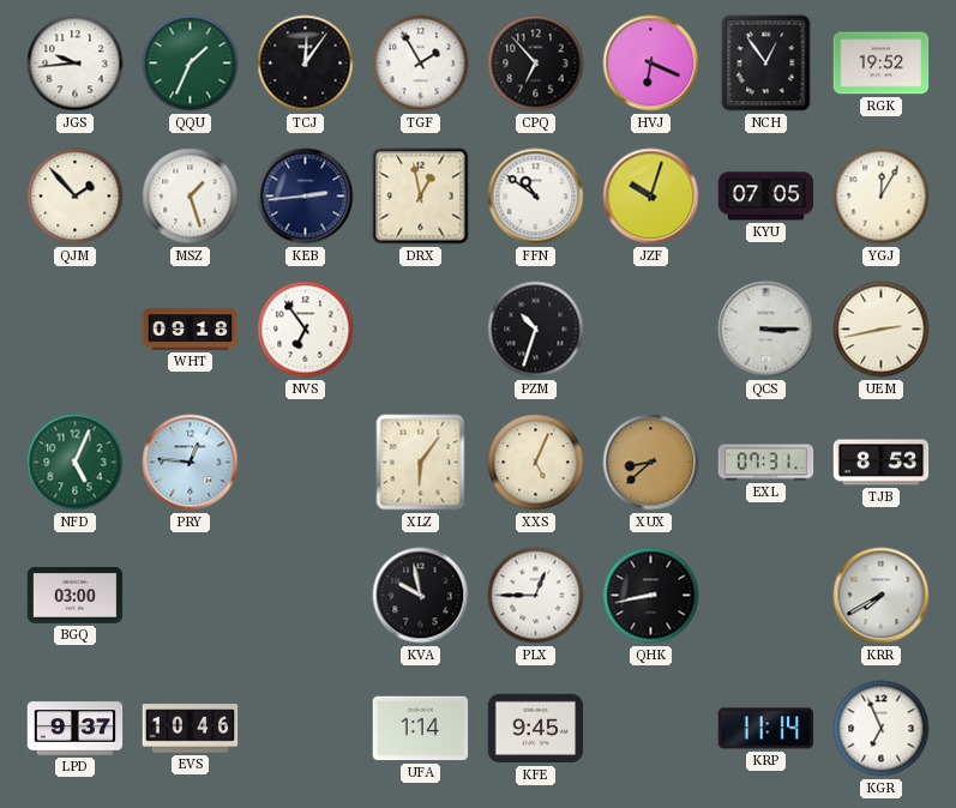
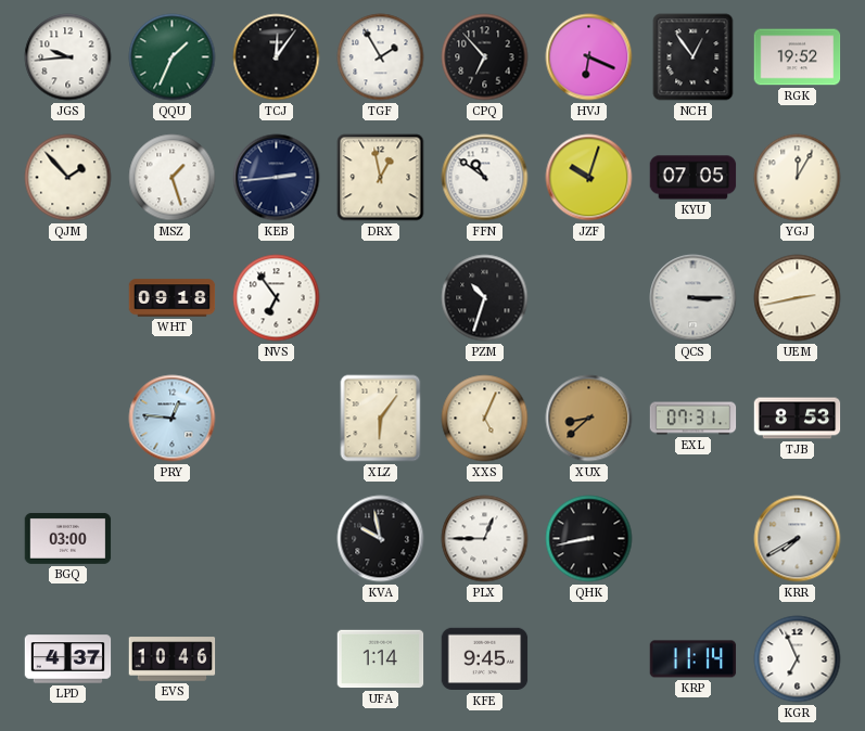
NFD: 5:04 -> none (76, 463)
LPD: 9:37 -> 4:37 (68, 659)
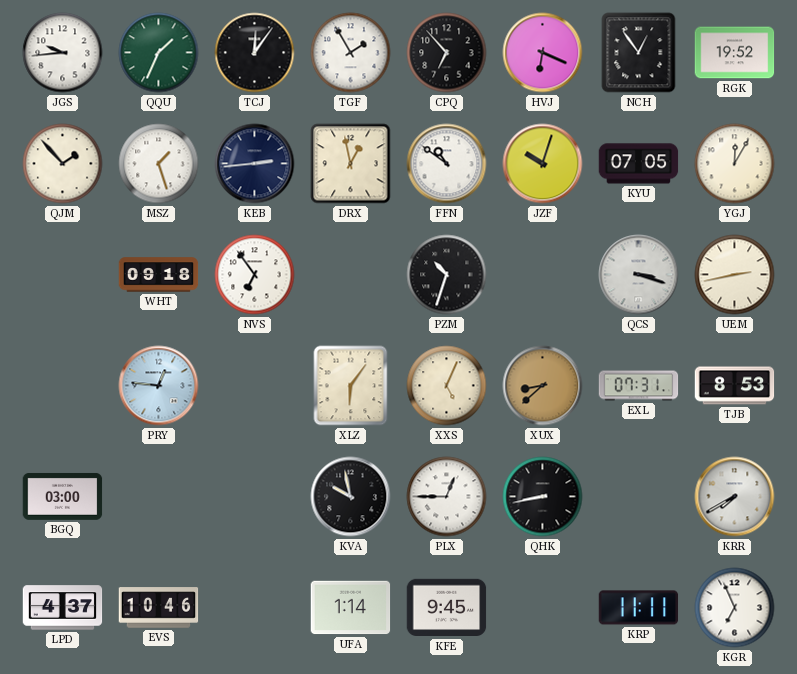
QCS: 3:15 -> 3:18 (639, 275)
KRP: 11:14 -> 11:11 (639, 608)
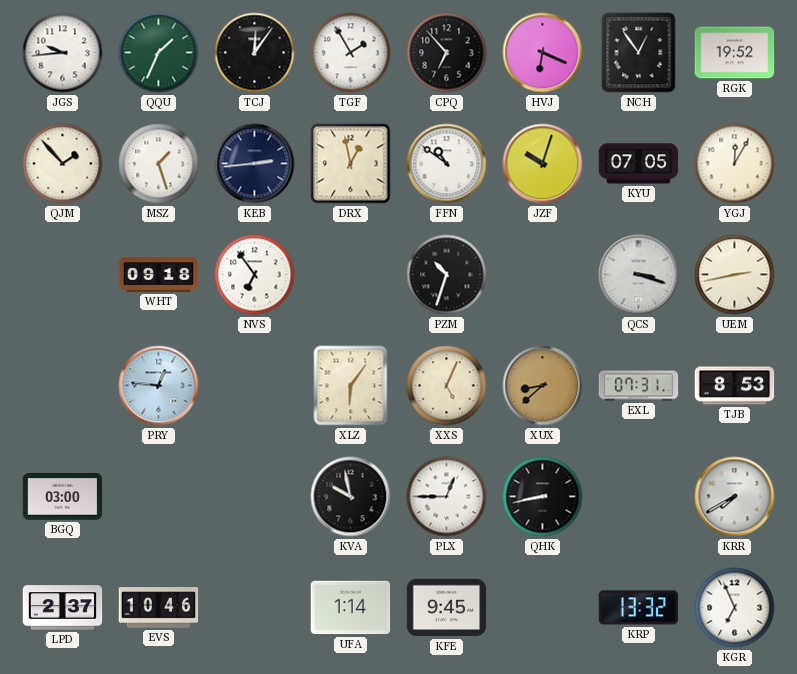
LPD: 4:37 -> 2:37 (63, 608)
KRP: 11:11 -> 13:32 (639, 608)
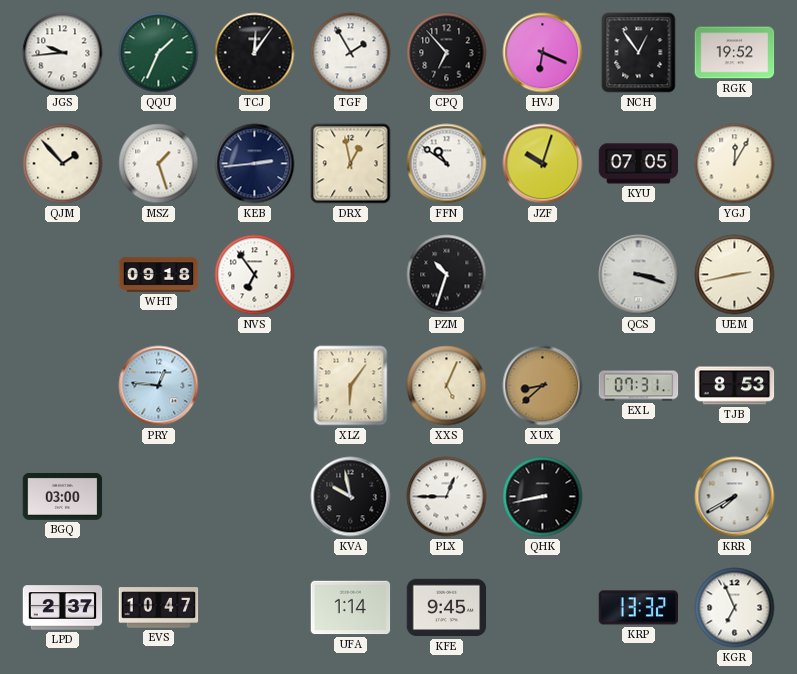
EVS: 10:46 -> 10:47 (159, 608)
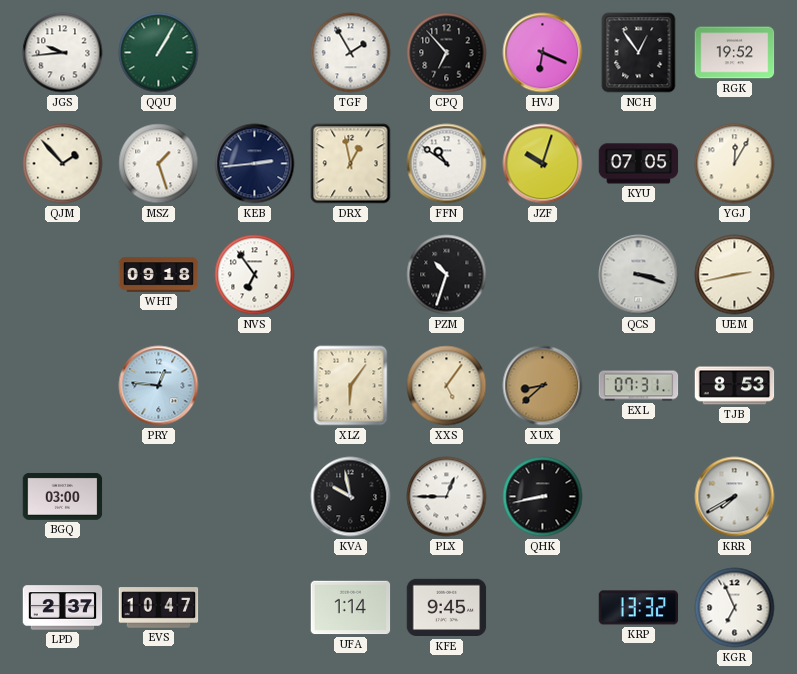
QQU: 1:34 -> 1:05 (159, 53)
TCJ: 12:06 -> none (255, 53)
XXS: 5:04 -> 5:06 (447, 386)
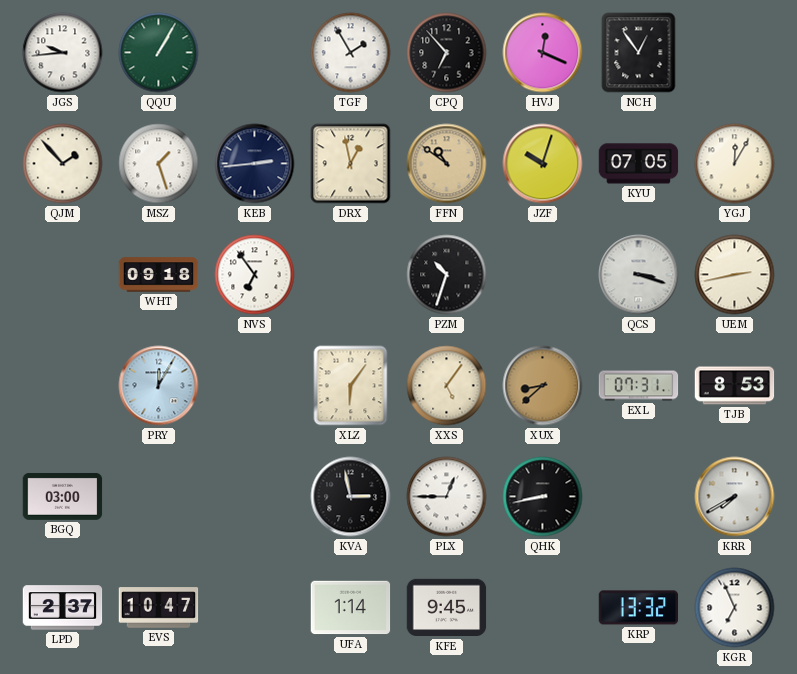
HVJ: 6:19 -> 12:19 (543, 53)
RGK: 19:52 -> none (735, 53)
FFN dial: white -> champagne (447, 164)
PRY: 12:46 -> 12:05 (159, 386)
KVA: 9:58 -> 2:58 (351, 497)
